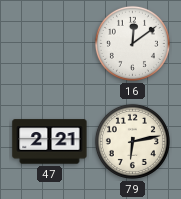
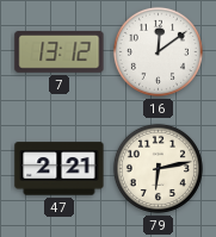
7: none -> 13:12 (60, 51)
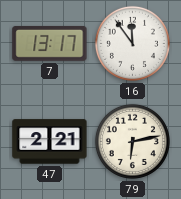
7: 13:12 -> 13:17 (50, 43)
16: 12:09 -> 11:54 (132, 43)
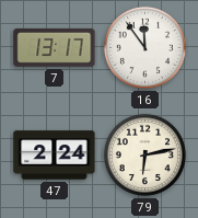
47: 2:21 -> 2:24 (55, 156)
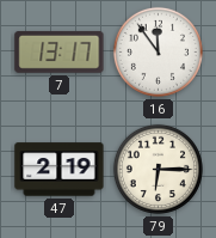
47: 2:24 -> 2:19 (60, 170)
79: 6:13 -> 6:15 (158, 169)
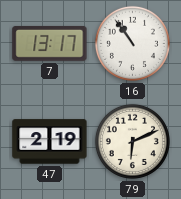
16: 11:54 -> 10:54 (132, 43)
79: 6:15 -> 6:11 (132, 141)
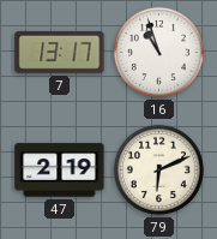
16: 10:54 -> 10:57 (158, 52)
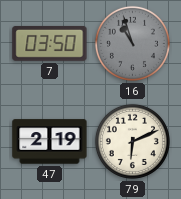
7: 13:17 -> 03:50 (50, 43)
16 dial: white -> grey (132, 43)
